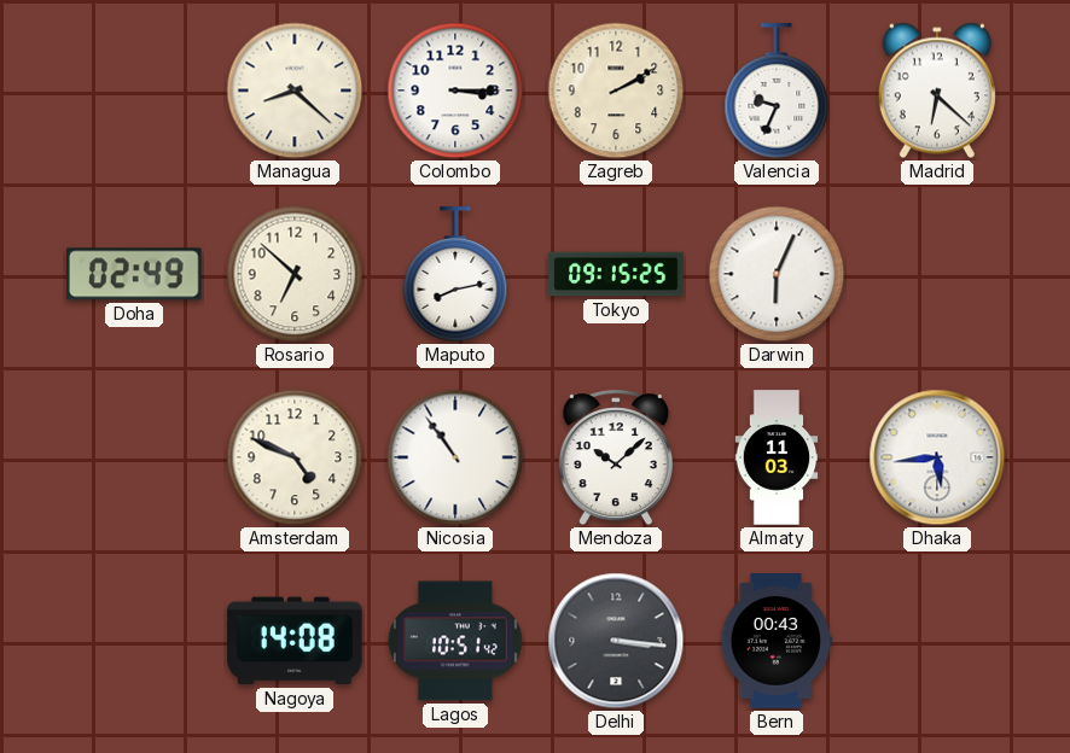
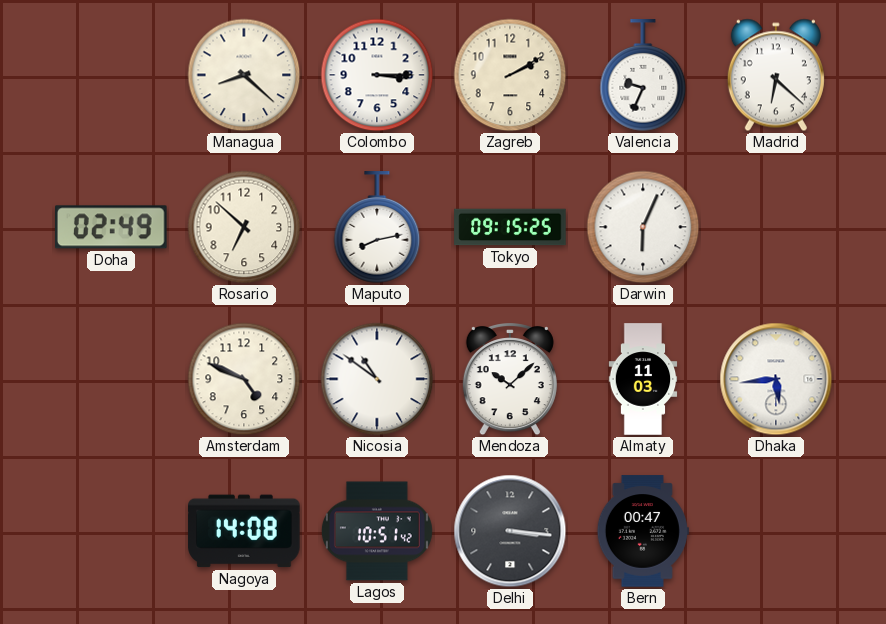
Nicosia: 10:54 -> 10:51 (377, 379)
Bern: 00:43 -> 00:47 (643, 531)
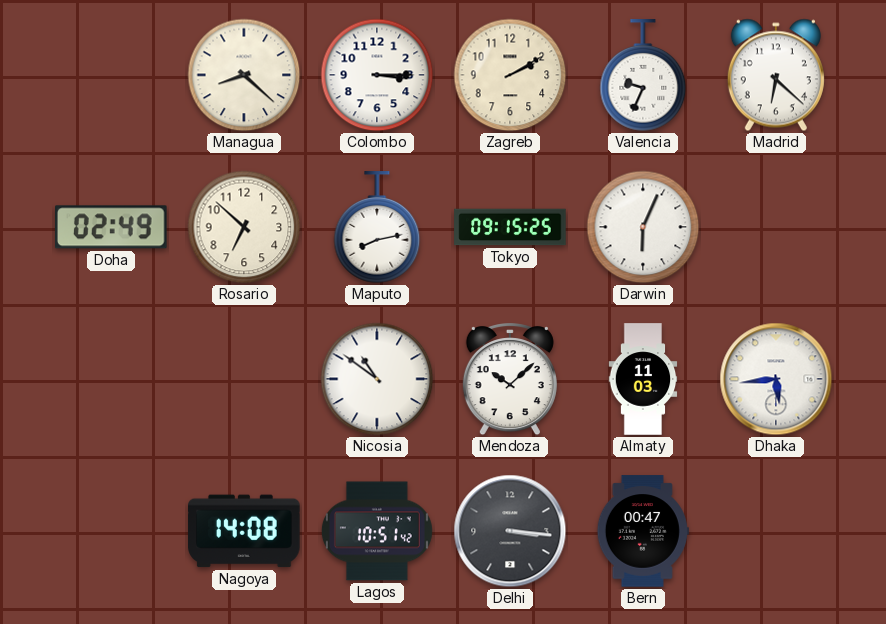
Amsterdam: 4:49 -> none (244, 379)
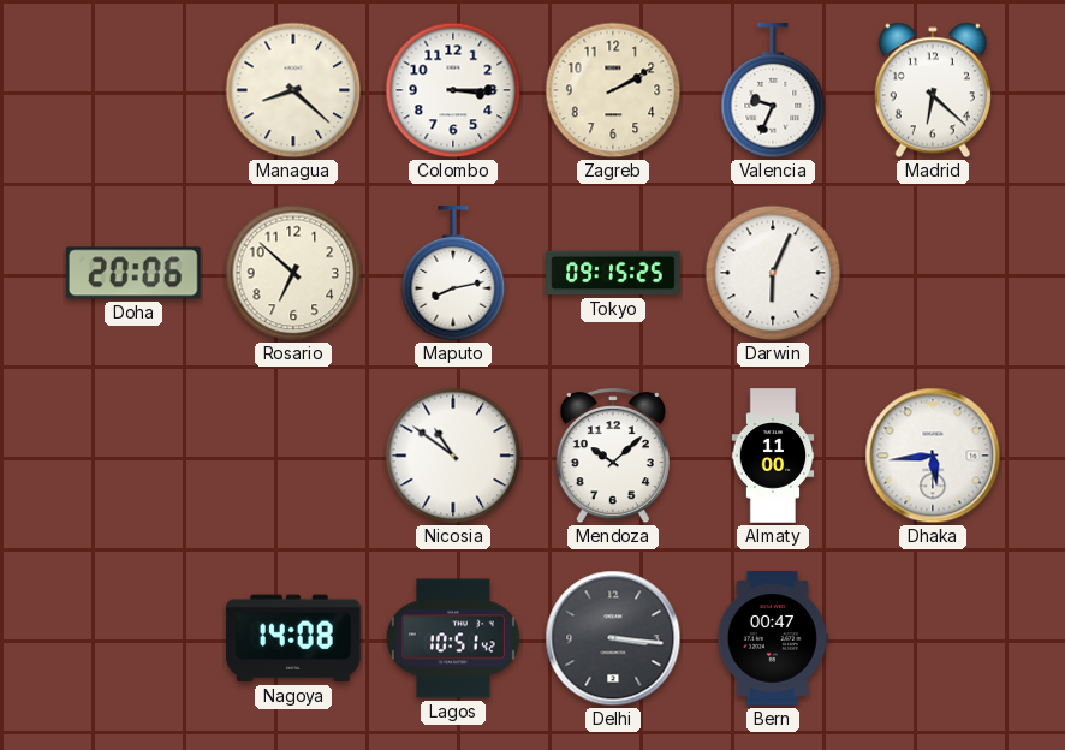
Doha: 02:49 -> 20:06 (135, 273)
Almaty: 11:03 -> 11:00 (773, 456)
